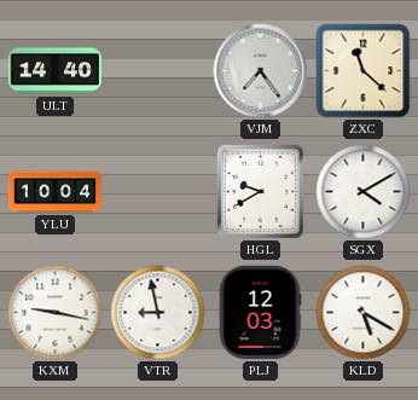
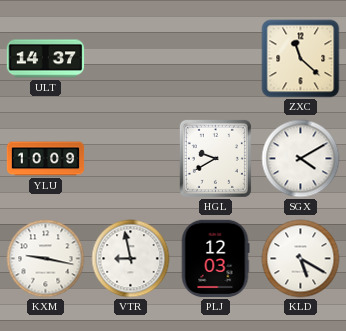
ULT: 14:40 -> 14:37 (46, 59)
VJM: 7:24 -> none (261, 71)
YLU: 10:04 -> 10:09 (46, 159)
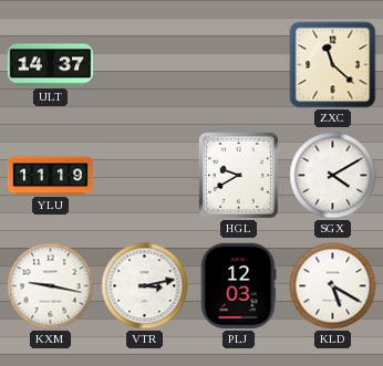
YLU: 10:09 -> 11:19 (51, 176)
VTR: 8:58 -> 3:13 (145, 286)
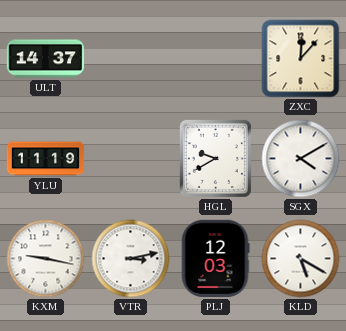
ZXC: 11:22 -> 12:07 (301, 59)
